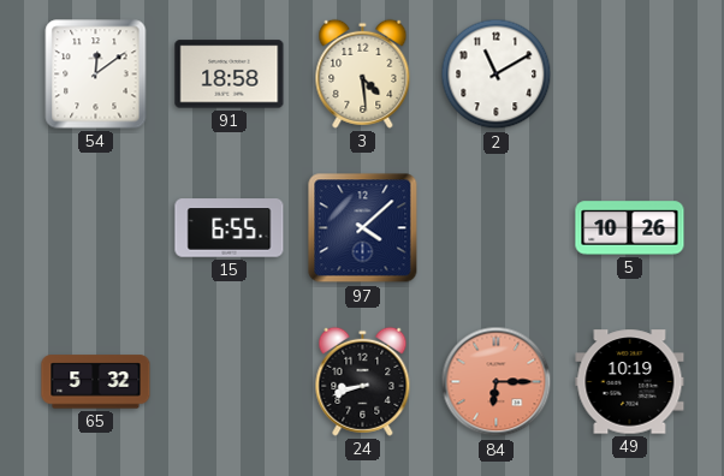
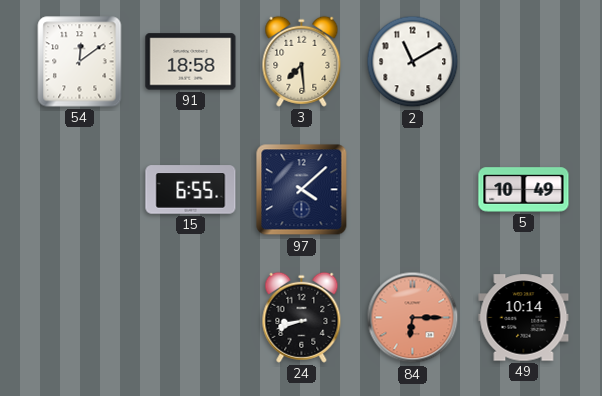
3: 4:29 -> 7:29 (302, 61)
5: 10:26 -> 10:49 (524, 190)
65: 5:32 -> none (96, 382)
49: 10:19 -> 10:14 (524, 318)
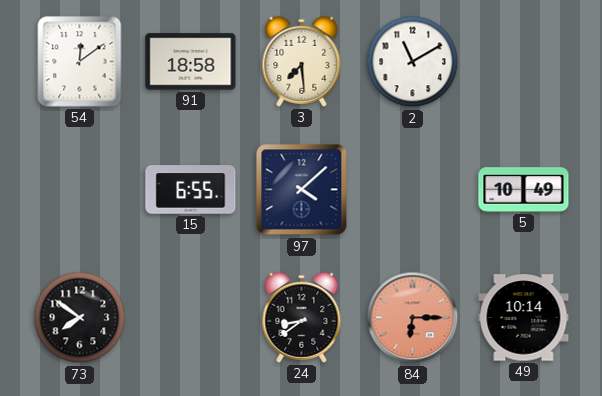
73: none -> 7:51 (80, 318)
24: 8:42 -> 8:39 (302, 317)
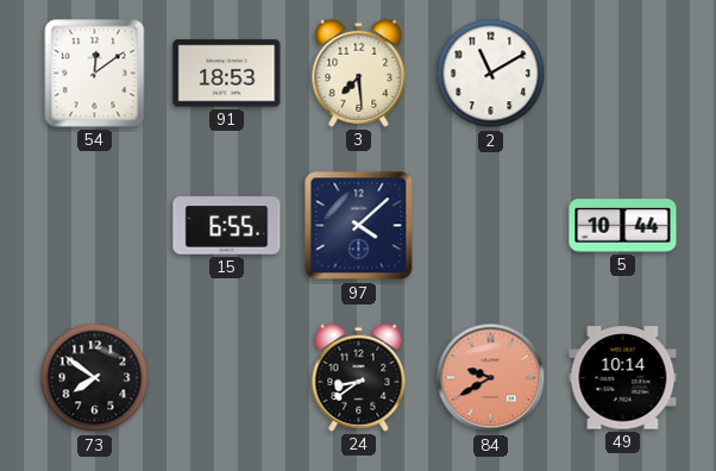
91: 18:58 -> 18:53 (227, 74)
5: 10:49 -> 10:44 (623, 226)
84: 6:15 -> 9:40 (491, 378)
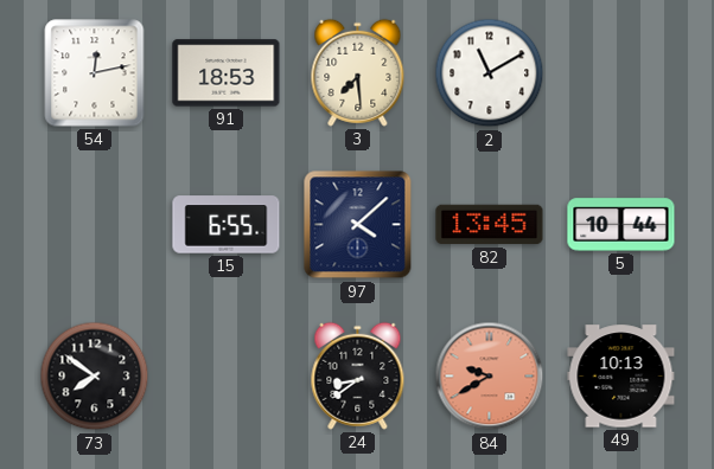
54: 12:09 -> 12:13 (95, 73)
82: none -> 13:45 (490, 225)
49: 10:14 -> 10:13 (621, 377)
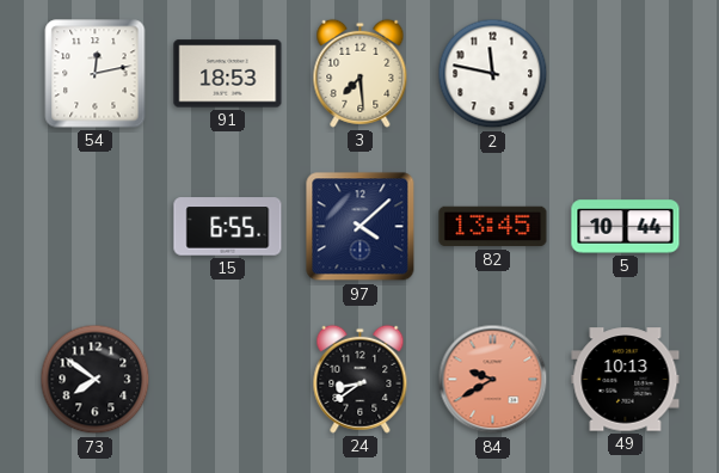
2: 11:10 -> 11:47 (493, 74)
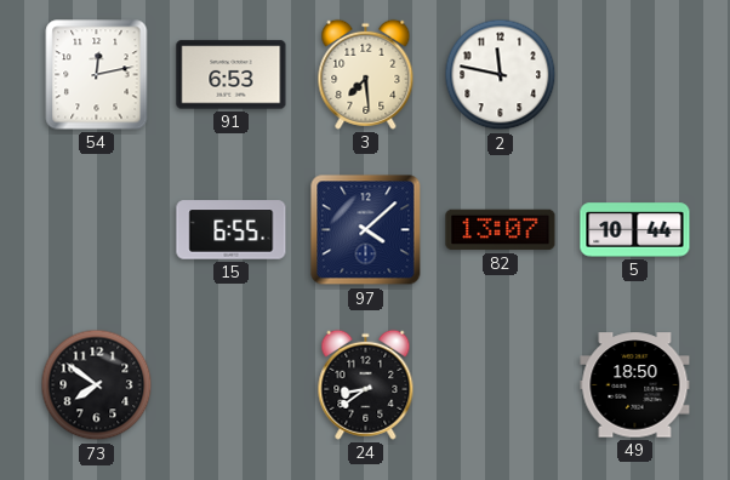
91: 18:53 -> 6:53 (232, 75)
82: 13:45 -> 13:07 (501, 230)
84: 9:40 -> none (493, 380)
49: 10:13 -> 18:50 (635, 385)
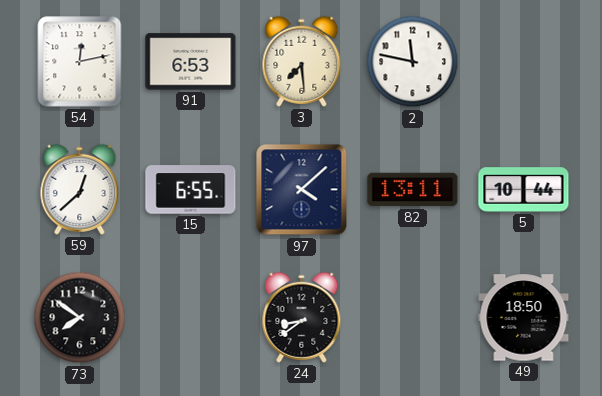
59: none -> 12:38 (80, 189)
82: 13:07 -> 13:11 (413, 190)
